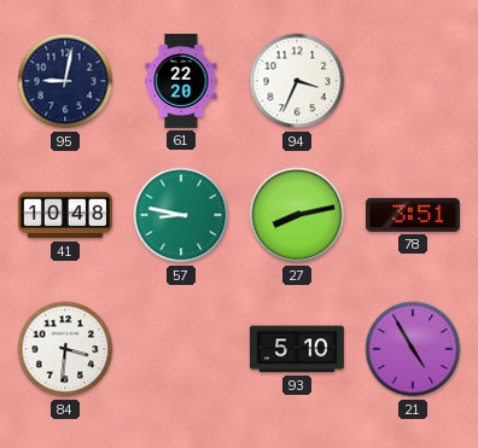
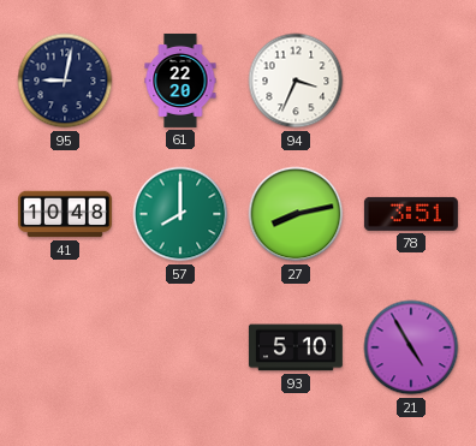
57: 8:47 -> 8:00 (180, 214)
84: 3:31 -> none (65, 349)
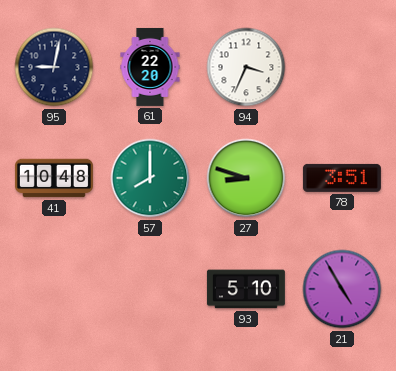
27: 8:13 -> 8:48 (246, 178)
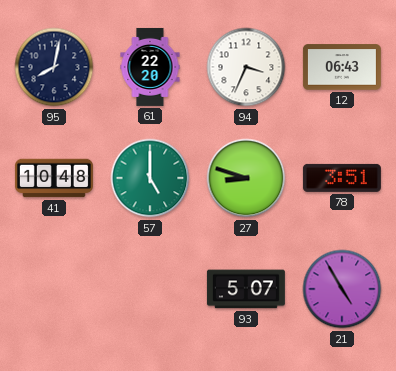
95: 9:02 -> 8:02 (54, 67)
12: none -> 06:43 (342, 67)
57: 8:00 -> 5:00 (150, 178)
93: 5:10 -> 5:07 (246, 289)
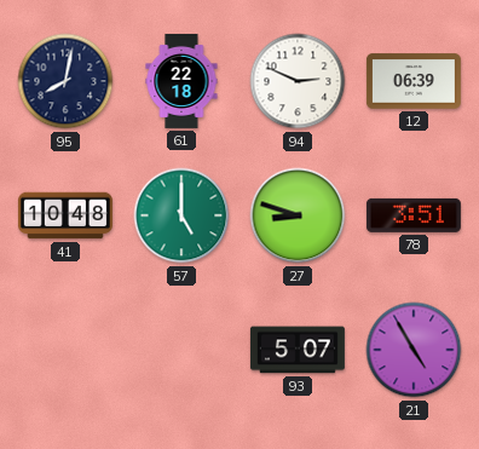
61: 22:20 -> 22:18 (181, 81)
94: 3:34 -> 2:49 (298, 81)
12: 06:43 -> 06:39 (414, 81)
